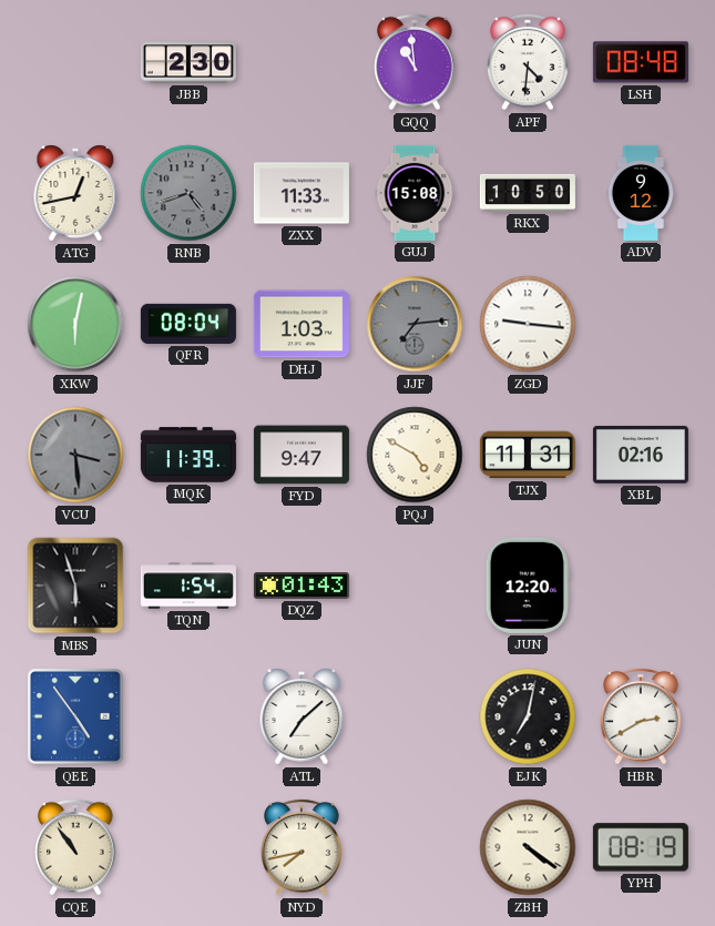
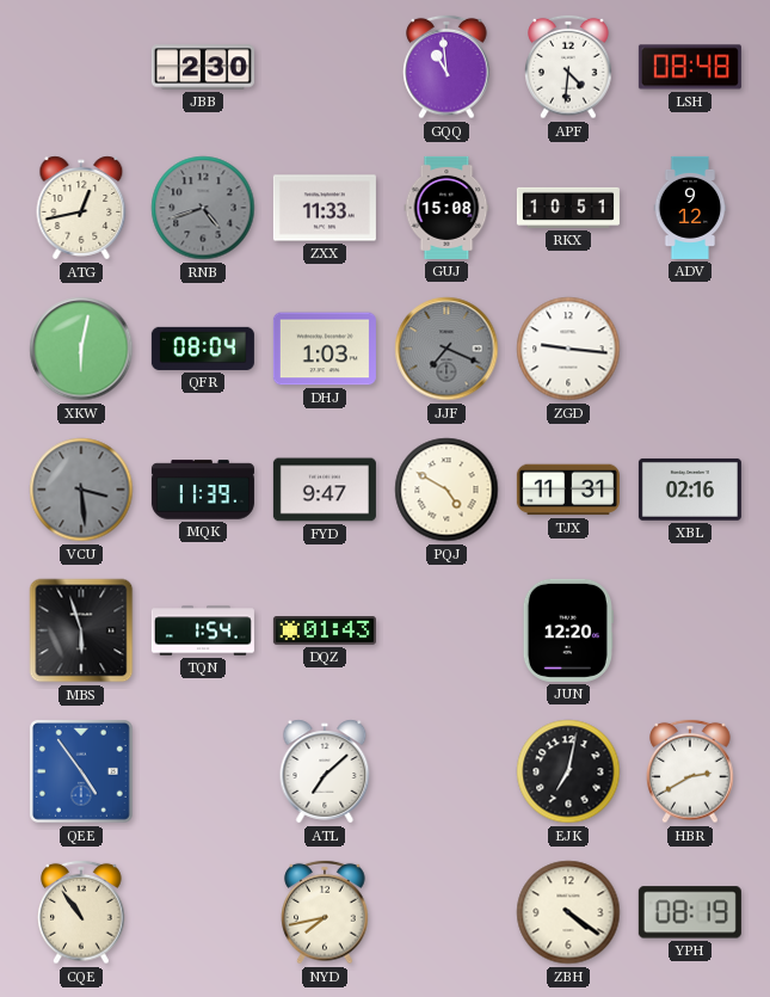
RKX: 10:50 -> 10:51 (568, 208)
JJF: 7:14 -> 7:19 (446, 349)
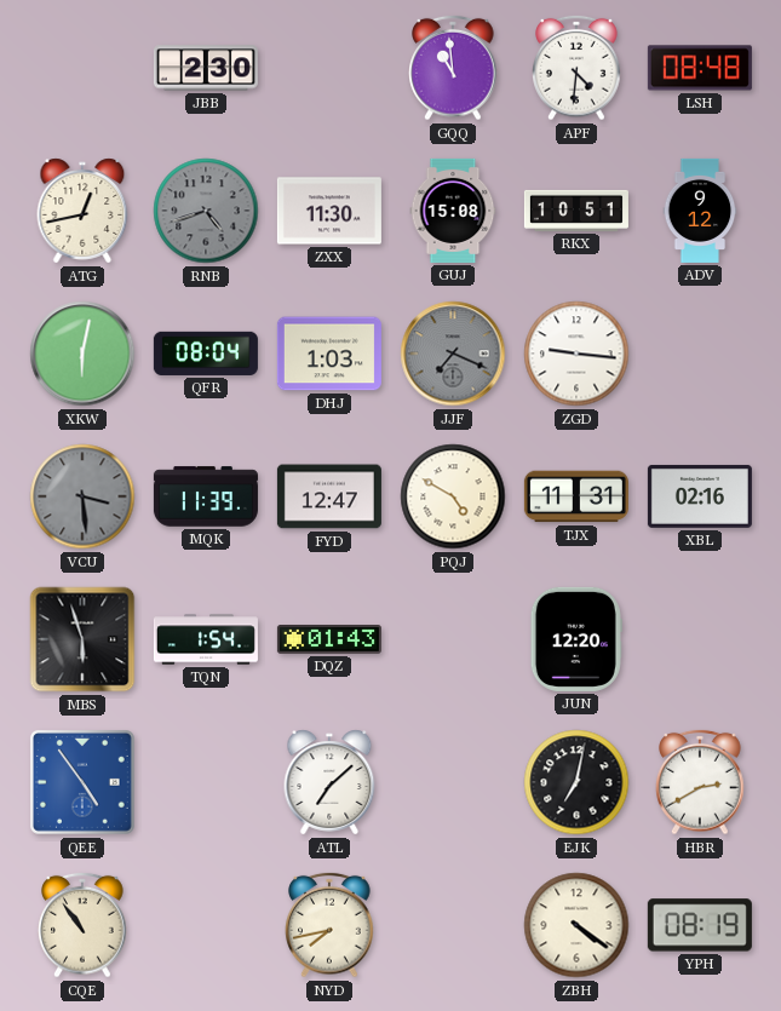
ZXX: 11:33 -> 11:30 (329, 211)
FYD: 9:47 -> 12:47 (329, 496)
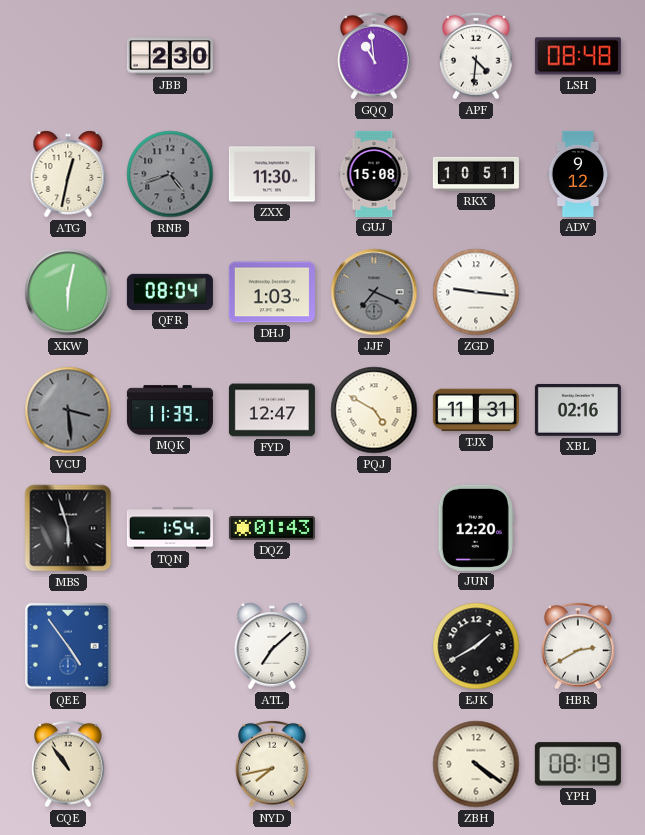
ATG: 12:43 -> 12:32 (68, 174)
EJK: 7:02 -> 1:40 (476, 646)
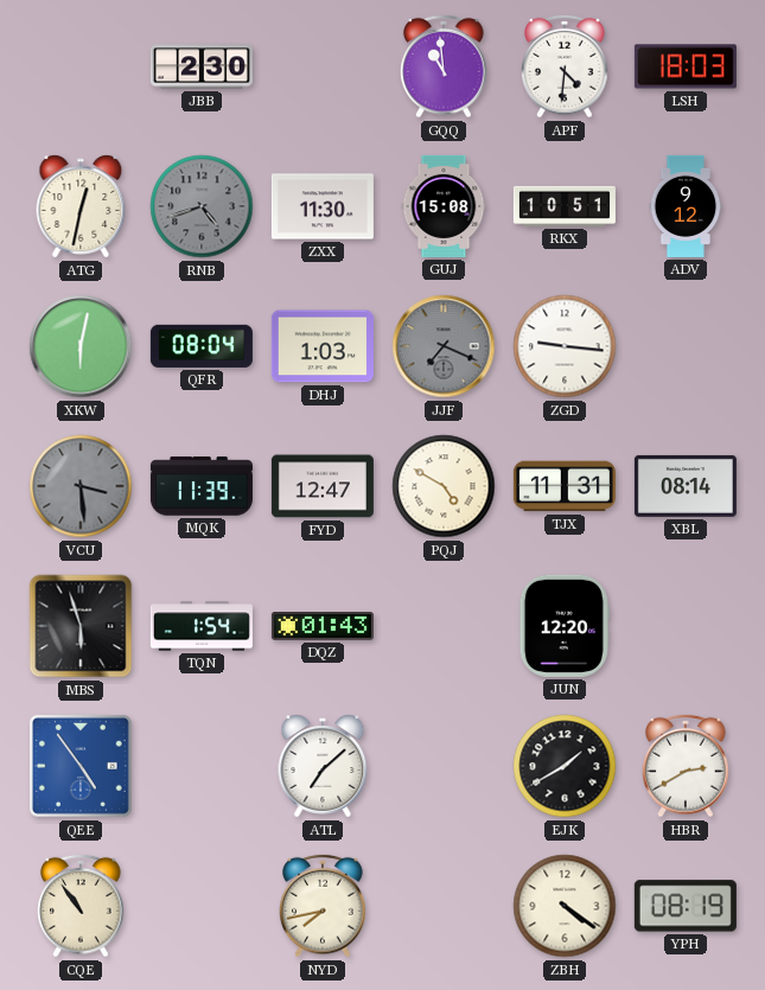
LSH: 08:48 -> 18:03 (686, 66)
XBL: 02:16 -> 08:14 (686, 486)
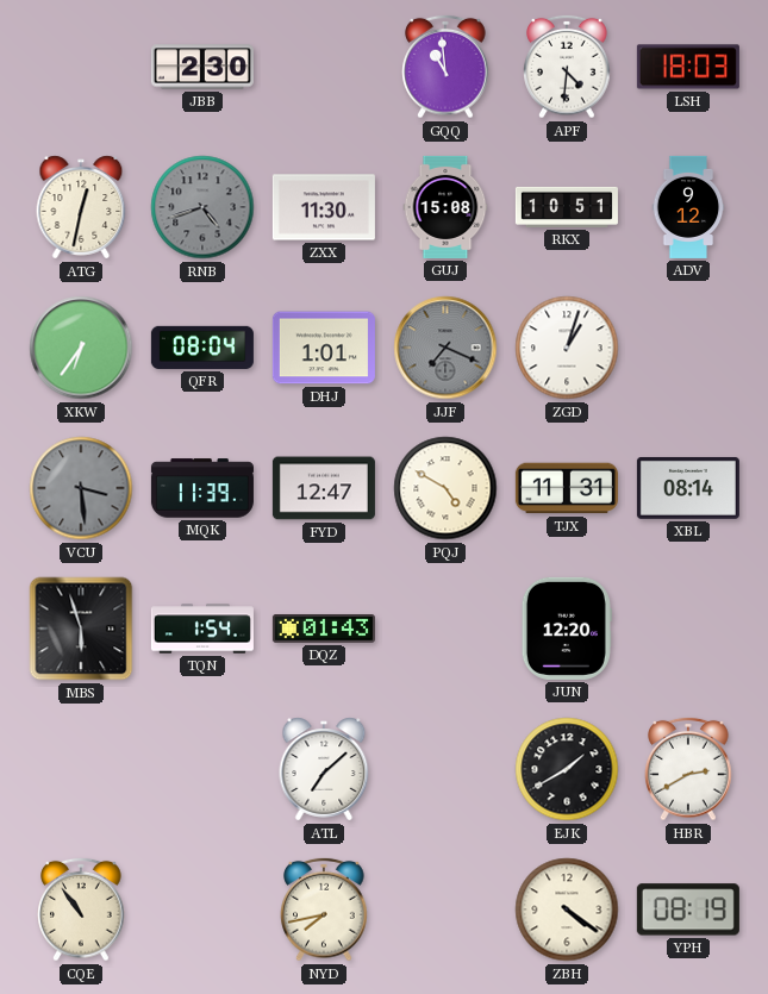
XKW: 6:02 -> 6:36 (81, 348)
DHJ: 1:03 -> 1:01 (324, 348)
ZGD: 9:16 -> 1:03 (567, 348)
QEE: 4:54 -> none (81, 766)
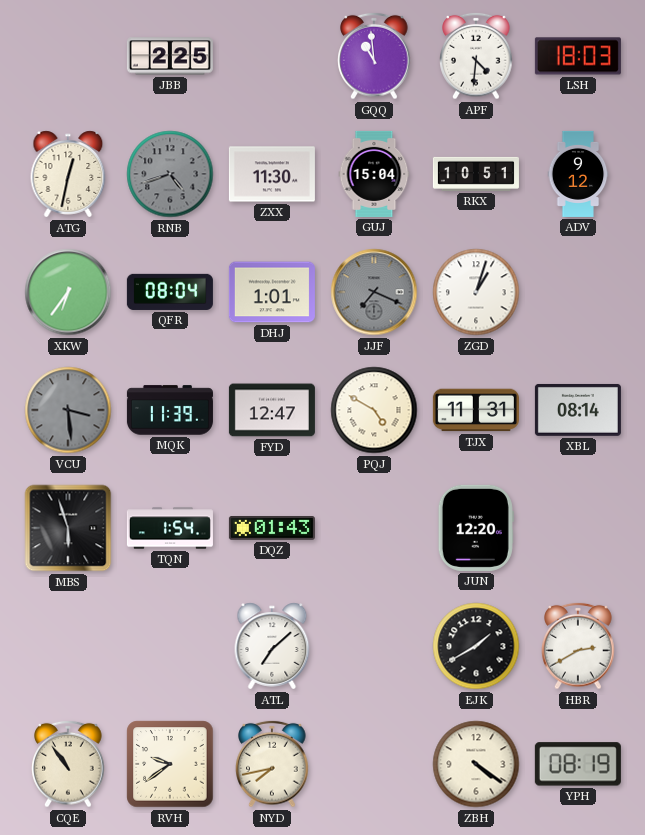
JBB: 2:30 -> 2:25 (170, 56)
GUJ: 15:08 -> 15:04 (374, 174)
RVH: none -> 9:39 (170, 764)
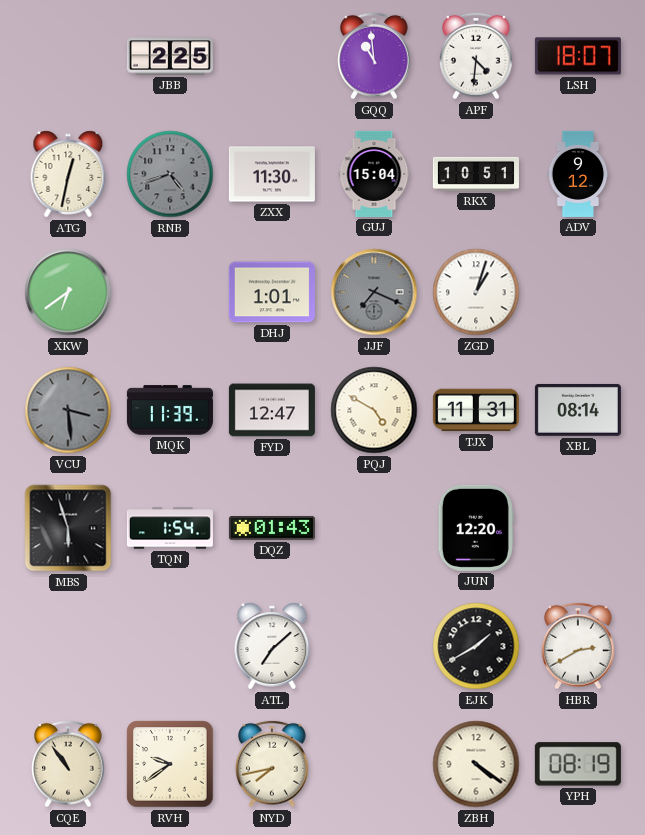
LSH: 18:03 -> 18:07 (578, 56)
XKW: 6:36 -> 6:39 (68, 292)
QFR: 08:04 -> none (170, 292)
